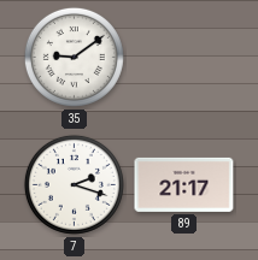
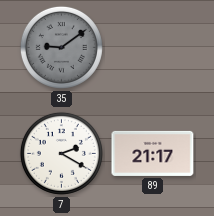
35 dial: white -> grey (61, 47)
7: 2:18 -> 2:20 (61, 153)
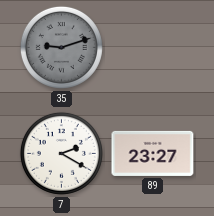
35: 9:09 -> 9:12 (61, 47)
89: 21:17 -> 23:27 (153, 153)
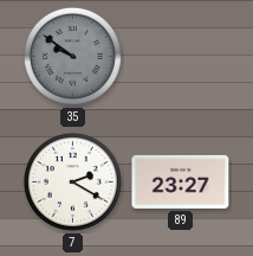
35: 9:12 -> 9:51 (72, 56)
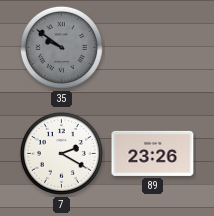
89: 23:27 -> 23:26 (153, 153)
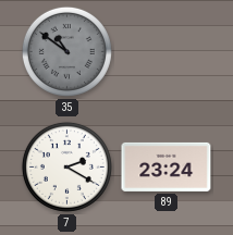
35: 9:51 -> 10:51 (66, 51)
89: 23:26 -> 23:24 (167, 166)
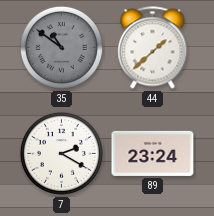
44: none -> 1:38 (153, 48)
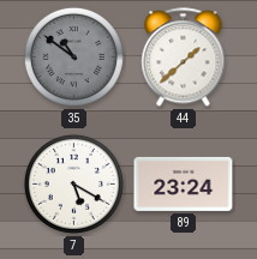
7: 2:20 -> 5:20 (73, 183)
